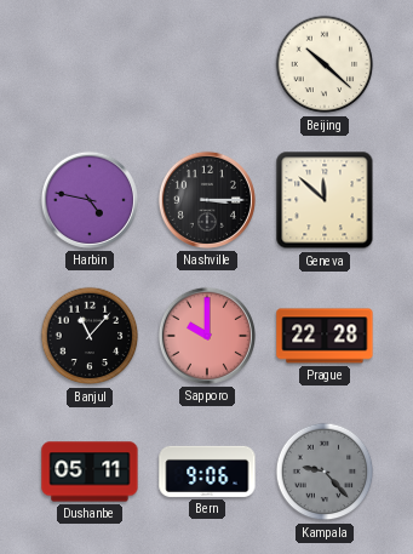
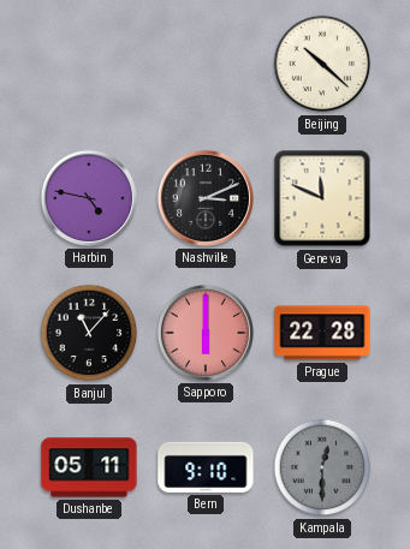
Nashville: 3:15 -> 3:11 (206, 198)
Geneva: 11:52 -> 11:49 (322, 198)
Sapporo: 10:00 -> 6:00 (206, 333)
Bern: 9:06 -> 9:10 (206, 467)
Kampala: 9:23 -> 12:30 (322, 467)
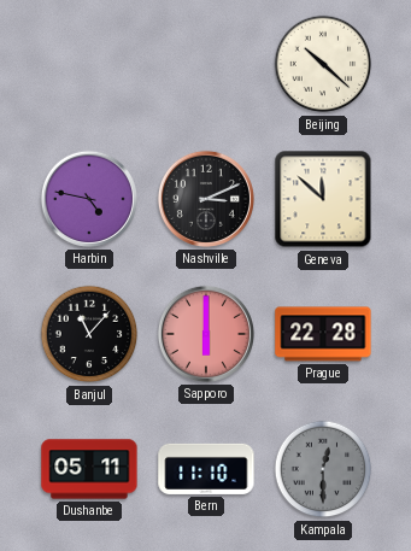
Geneva: 11:49 -> 11:52 (323, 199)
Bern: 9:10 -> 11:10 (206, 469)
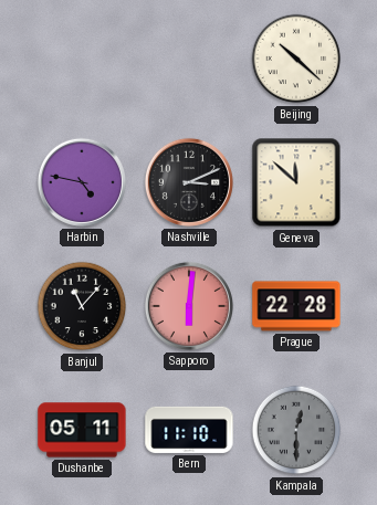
Sapporo: 6:00 -> 6:01 (189, 306)
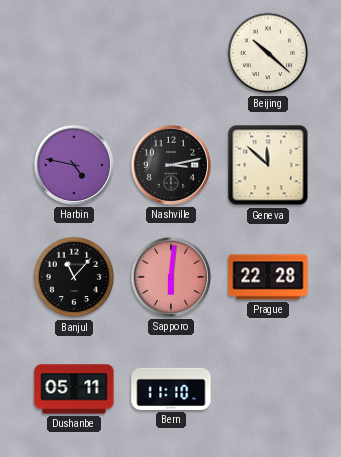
Nashville: 3:11 -> 3:13 (171, 165)
Kampala: 12:30 -> none (296, 430)
